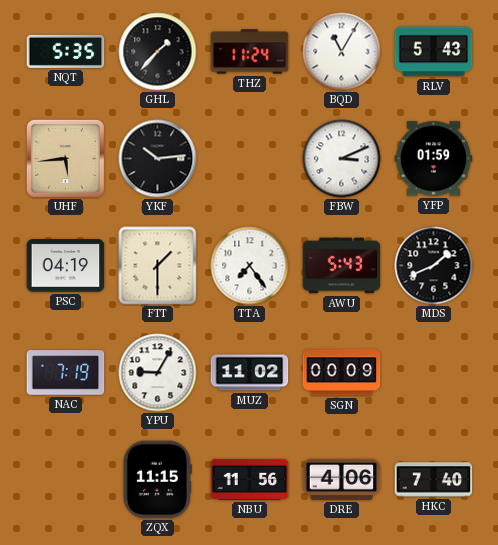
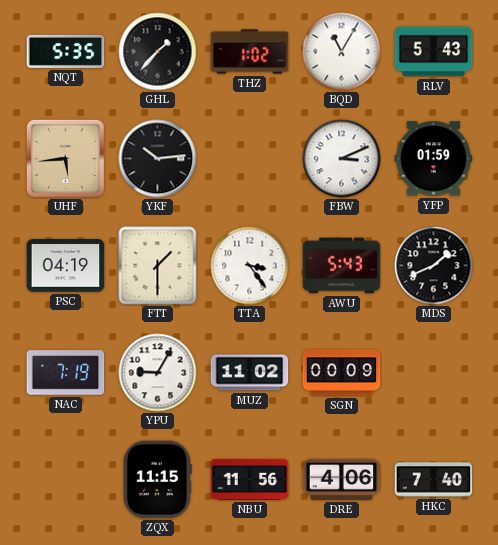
THZ: 11:24 -> 1:02 (250, 52)
TTA: 7:24 -> 3:24 (250, 266)
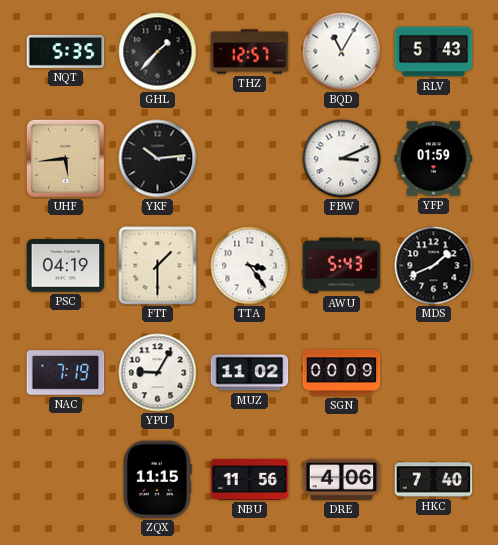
THZ: 1:02 -> 12:57 (250, 52)
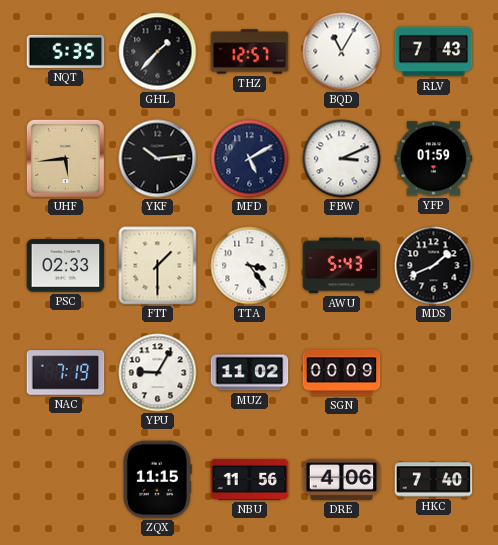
RLV: 5:43 -> 7:43 (434, 52)
MFD: none -> 5:10 (250, 159)
PSC: 04:19 -> 02:33 (66, 266)
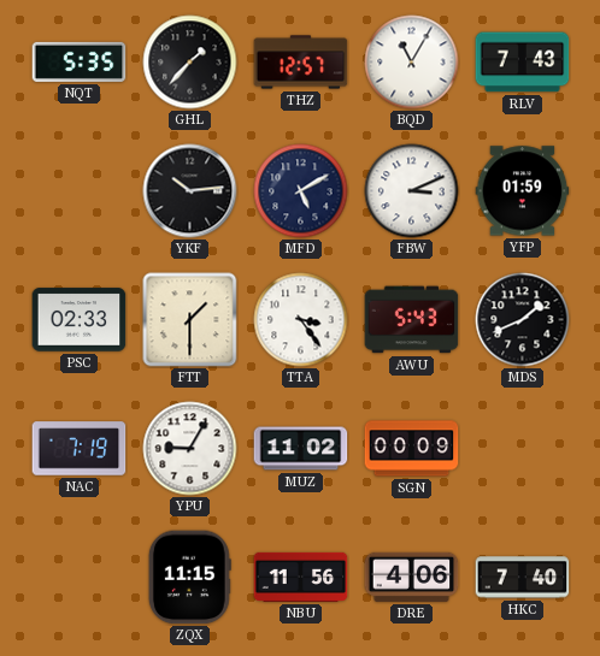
UHF: 5:44 -> none (65, 158)
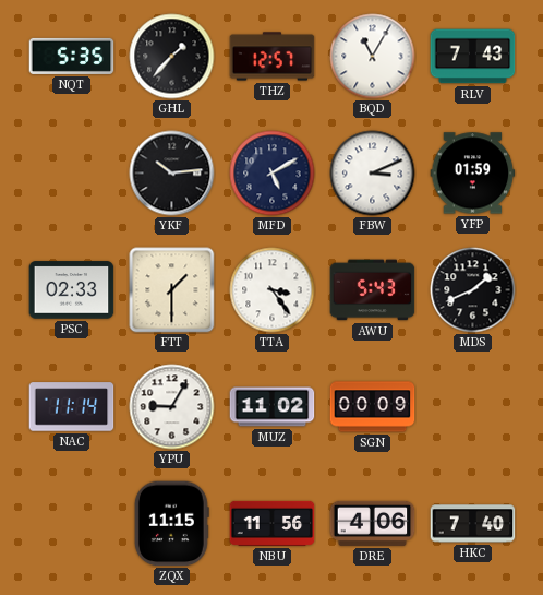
NAC: 7:19 -> 11:14 (72, 407)
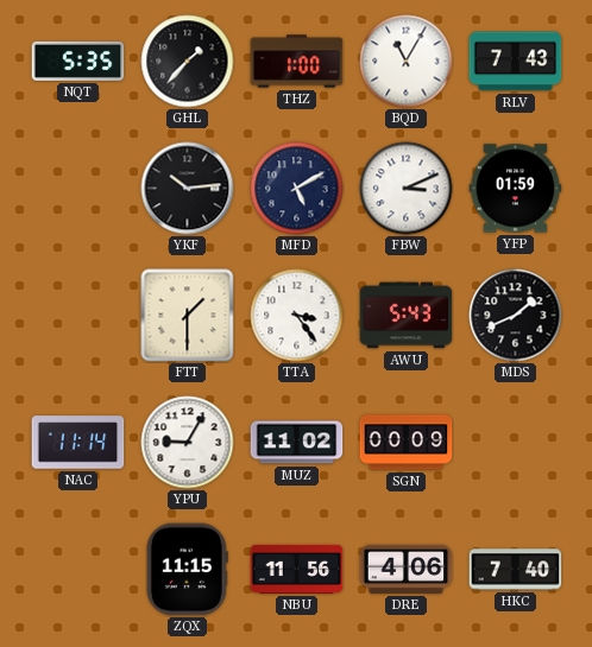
THZ: 12:57 -> 1:00 (297, 62)
PSC: 02:33 -> none (72, 290)
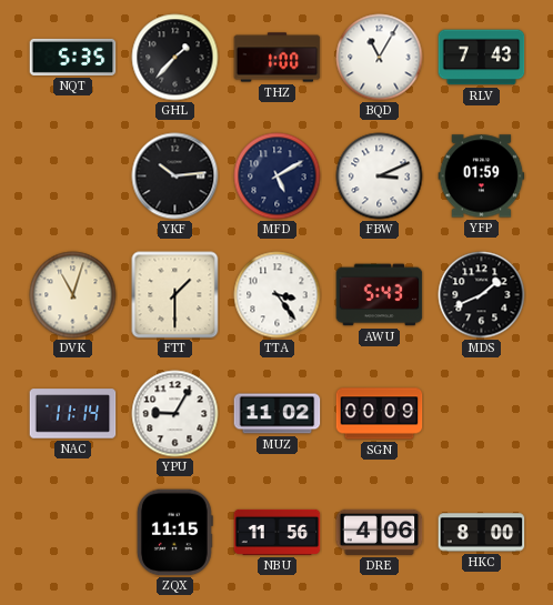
DVK: none -> 11:03 (73, 295)
HKC: 7:40 -> 8:00 (482, 533)
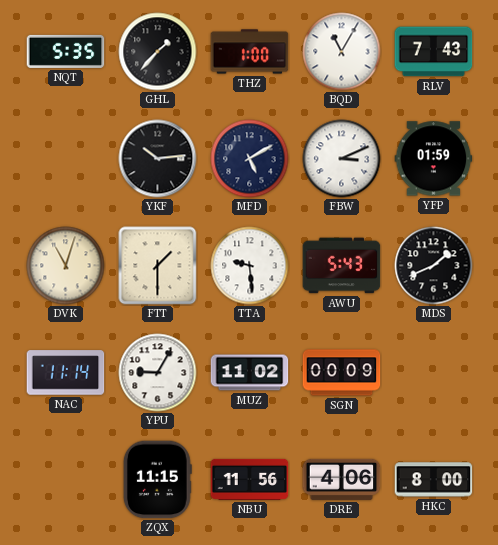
TTA: 3:24 -> 9:29 (250, 266)
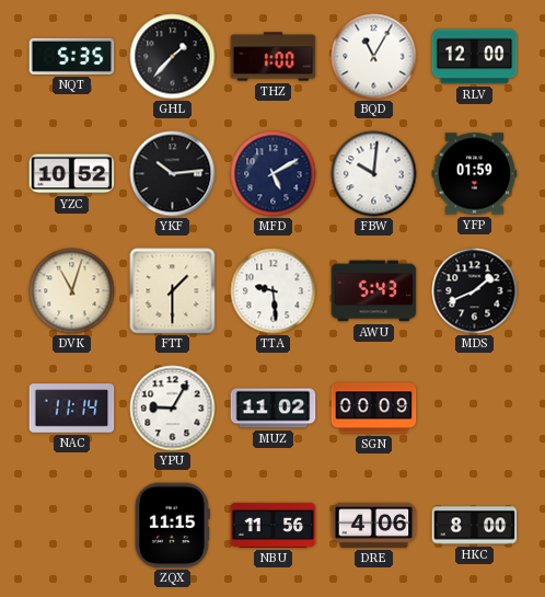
RLV: 7:43 -> 12:00 (475, 57)
YZC: none -> 10:52 (72, 174)
FBW: 3:11 -> 10:01 (374, 174)
